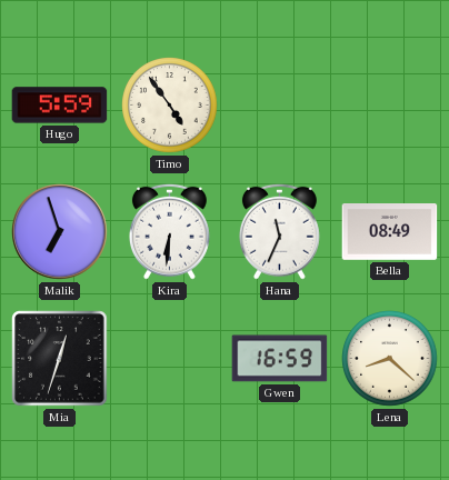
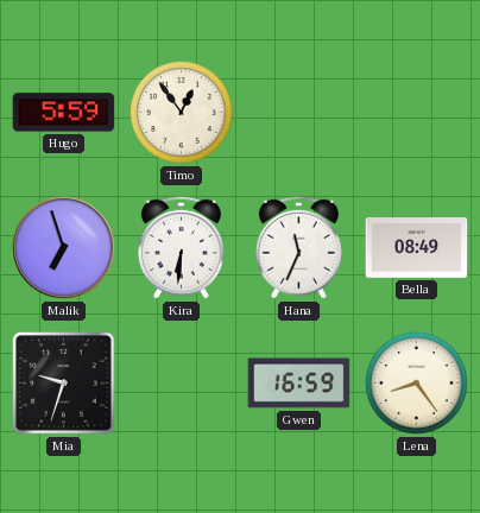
Timo: 4:54 -> 12:54 (182, 113)
Mia: 12:33 -> 9:33 (64, 384)
Lena: 8:22 -> 8:24 (417, 384)
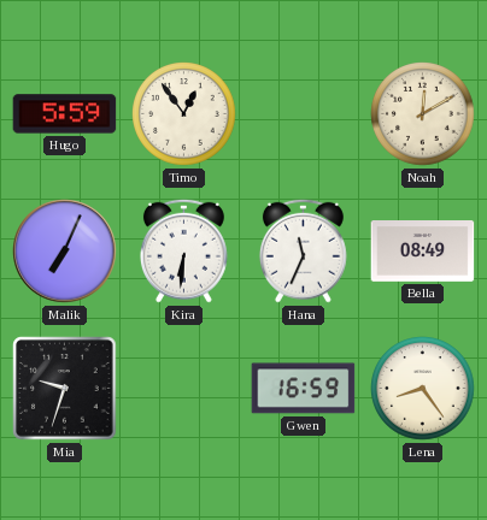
Noah: none -> 12:10 (423, 114)
Malik: 6:57 -> 7:04 (65, 252)
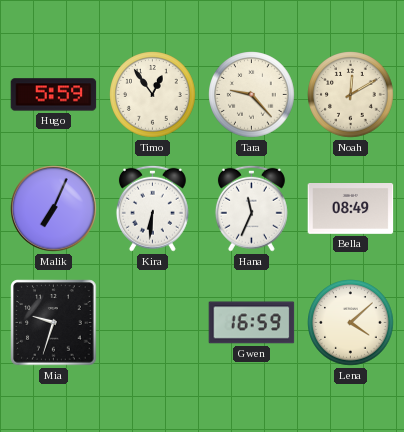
Tara: none -> 9:23 (252, 95)
Lena: 8:24 -> 4:08 (351, 323)
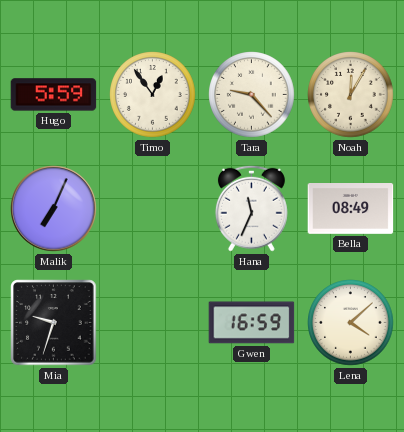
Noah: 12:10 -> 12:05 (351, 95)
Kira: 6:31 -> none (152, 208)
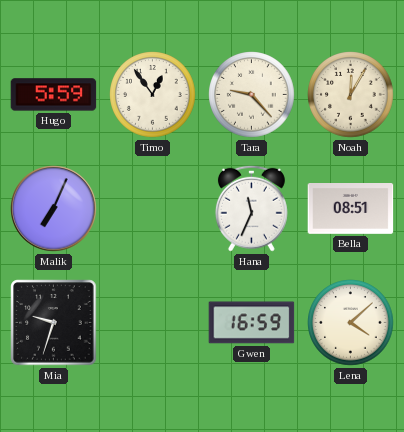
Bella: 08:49 -> 08:51 (351, 209)
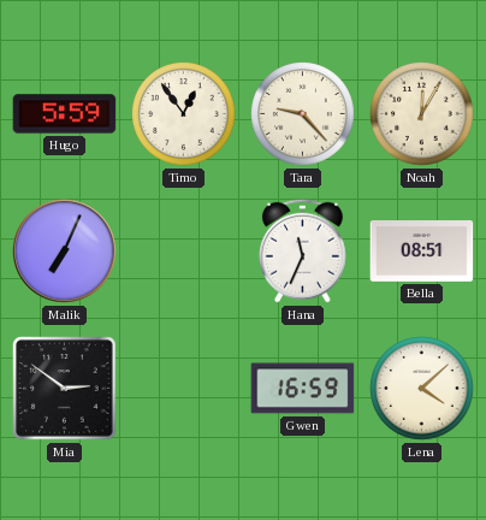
Mia: 9:33 -> 2:51 (65, 389)
